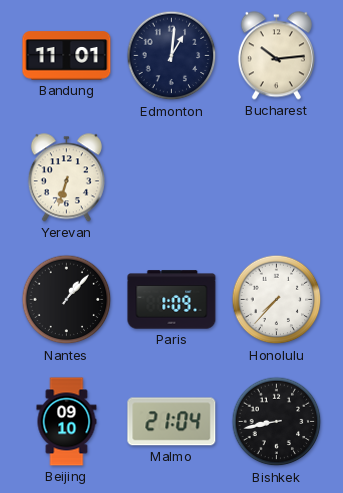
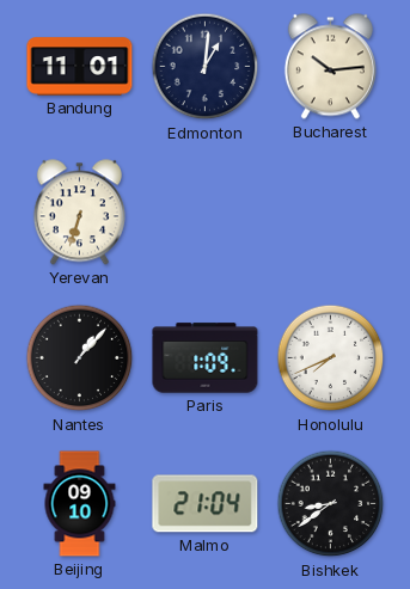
Honolulu: 7:37 -> 7:41 (331, 358)
Bishkek: 8:43 -> 8:39 (331, 504)
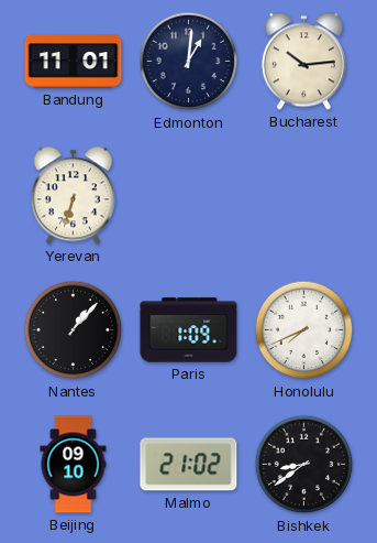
Malmo: 21:04 -> 21:02 (189, 465)
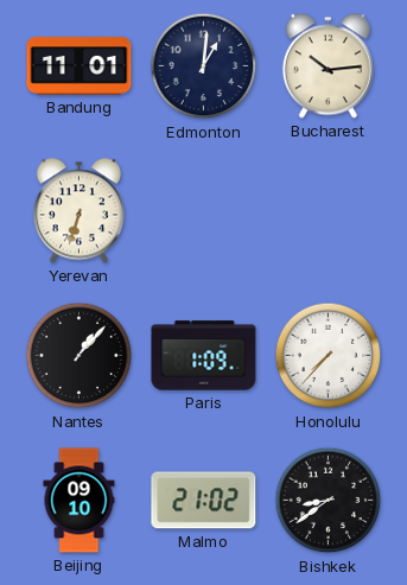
Honolulu: 7:41 -> 7:37 (329, 356)
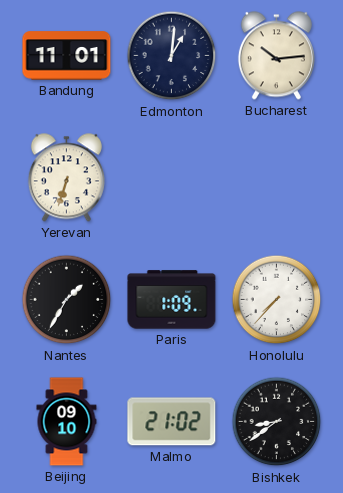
Nantes: 1:07 -> 1:35 (67, 300)
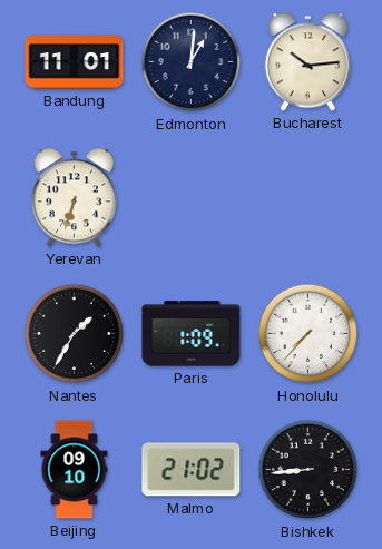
Bishkek: 8:39 -> 8:44 (308, 470)
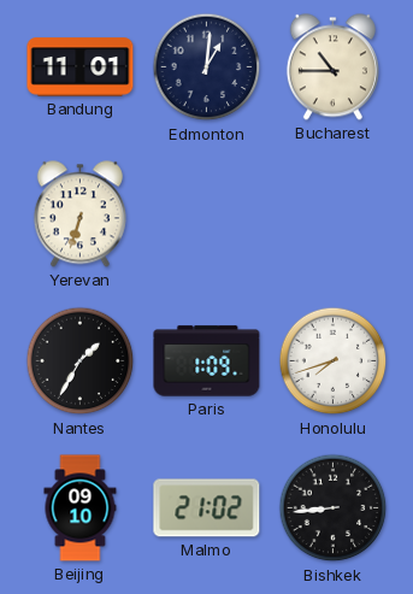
Bucharest: 10:14 -> 10:45 (332, 67)
Honolulu: 7:37 -> 7:42 (334, 361)
